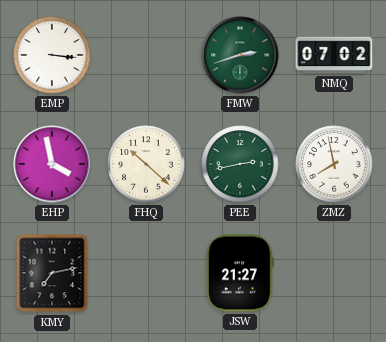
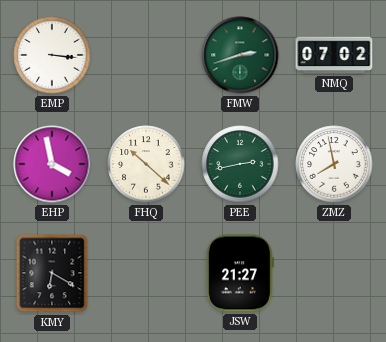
KMY: 7:13 -> 6:20 (52, 273)
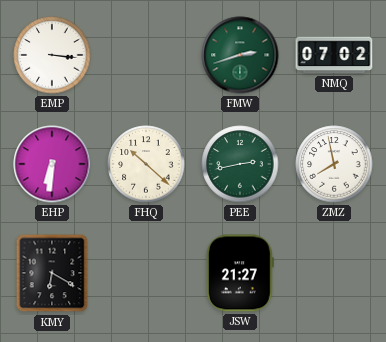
EHP: 3:58 -> 6:31 (52, 164)
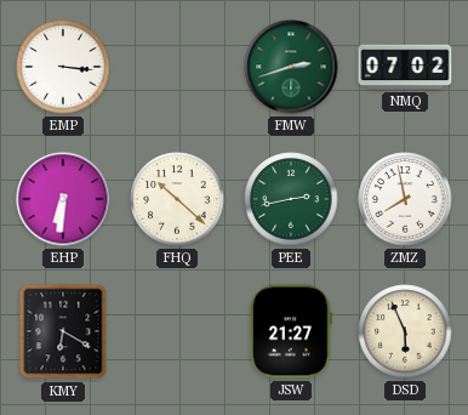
DSD: none -> 5:56 (405, 331)
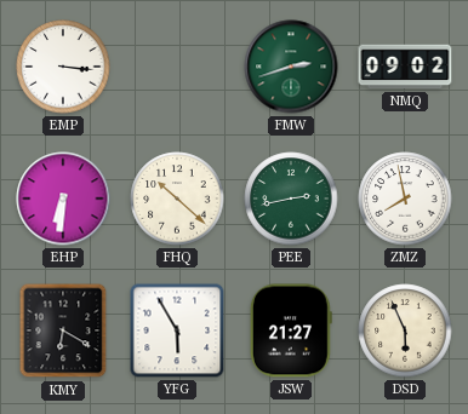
NMQ: 07:02 -> 09:02 (405, 67)
YFG: none -> 5:55 (177, 330)
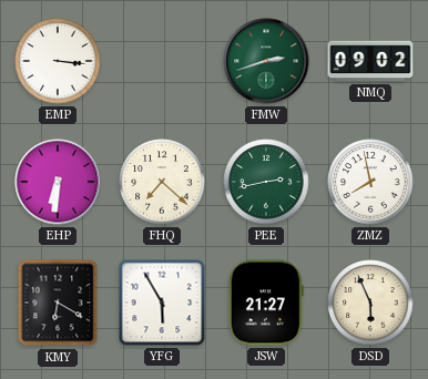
FHQ: 10:22 -> 7:22 (162, 182)
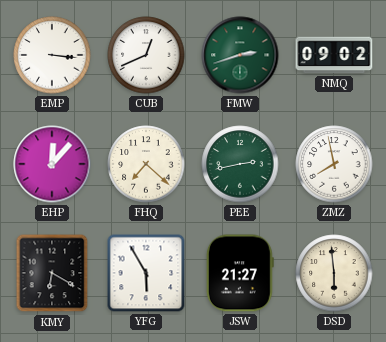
CUB: none -> 12:41 (146, 55)
EHP: 6:31 -> 12:07 (52, 164)
DSD: 5:56 -> 5:59 (334, 273)
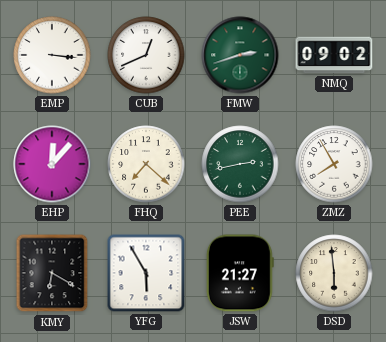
ZMZ: 7:58 -> 7:55 (334, 164)
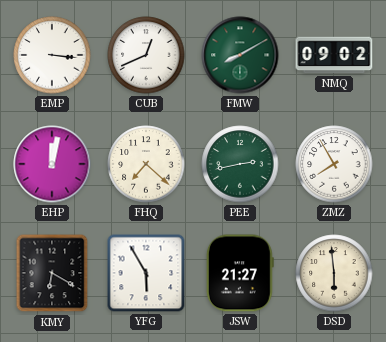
FMW: 2:42 -> 8:10 (240, 55)
EHP: 12:07 -> 12:02 (52, 164)
